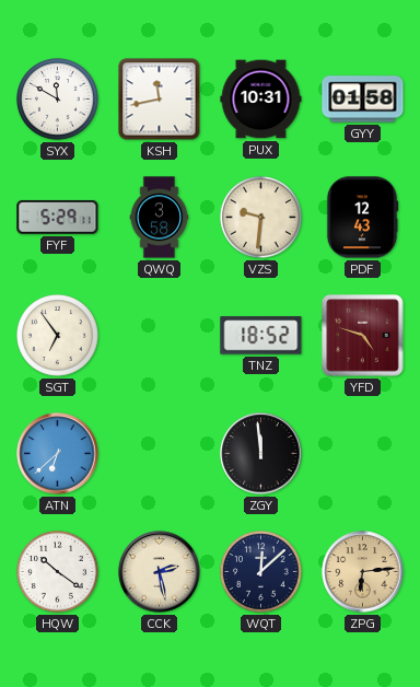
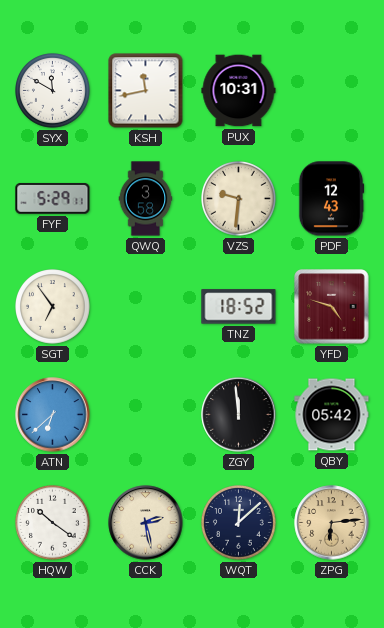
GYY: 01:58 -> none (363, 100)
QBY: none -> 05:42 (332, 415)
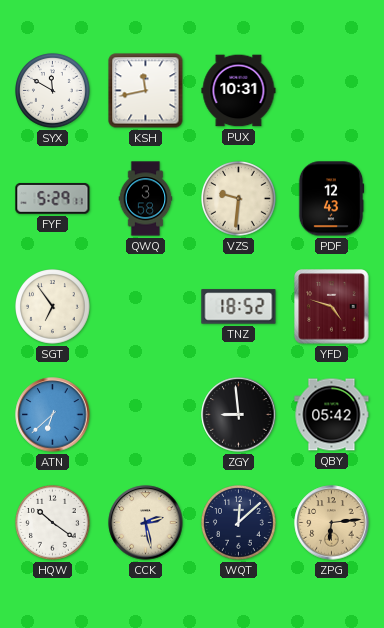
ZGY: 11:59 -> 8:59 (239, 415)
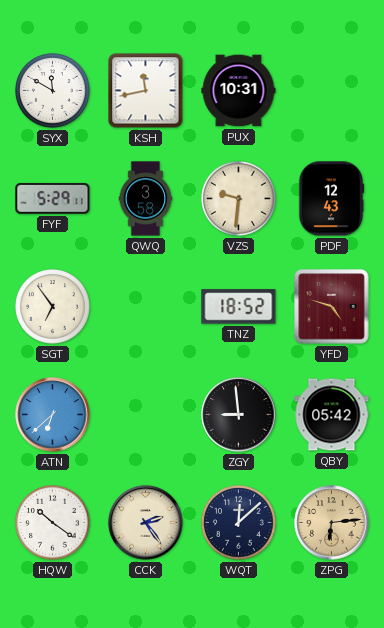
CCK: 2:28 -> 2:24 (146, 523)
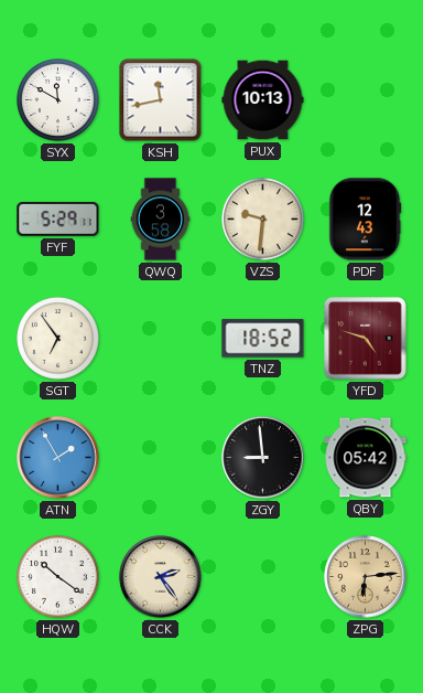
PUX: 10:31 -> 10:13 (263, 100)
ATN: 6:38 -> 1:55 (58, 458)
WQT: 12:08 -> none (239, 523)
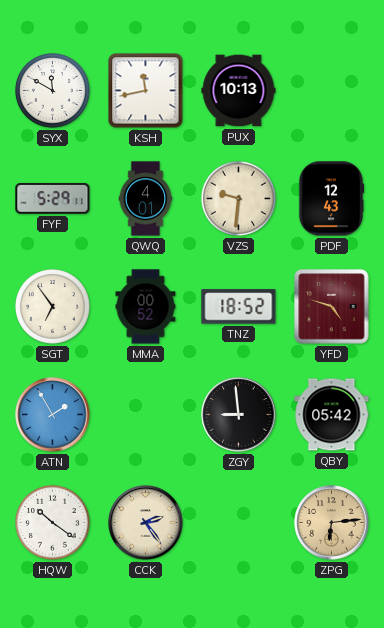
QWQ: 3:58 -> 4:01 (146, 199)
MMA: none -> 00:52 (146, 307)
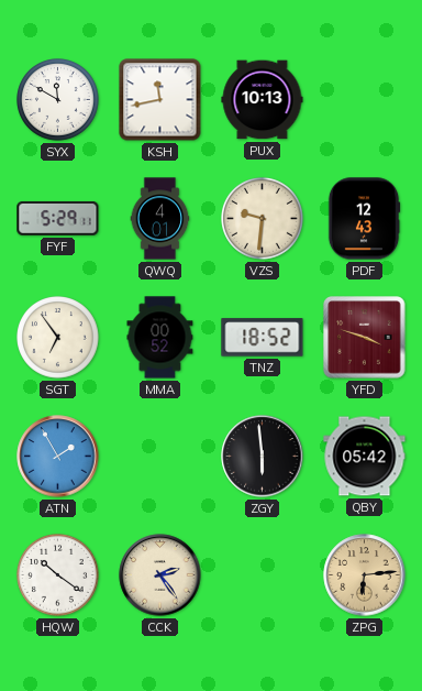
YFD: 4:48 -> 3:48 (365, 338)
ZGY: 8:59 -> 5:59 (263, 457)
